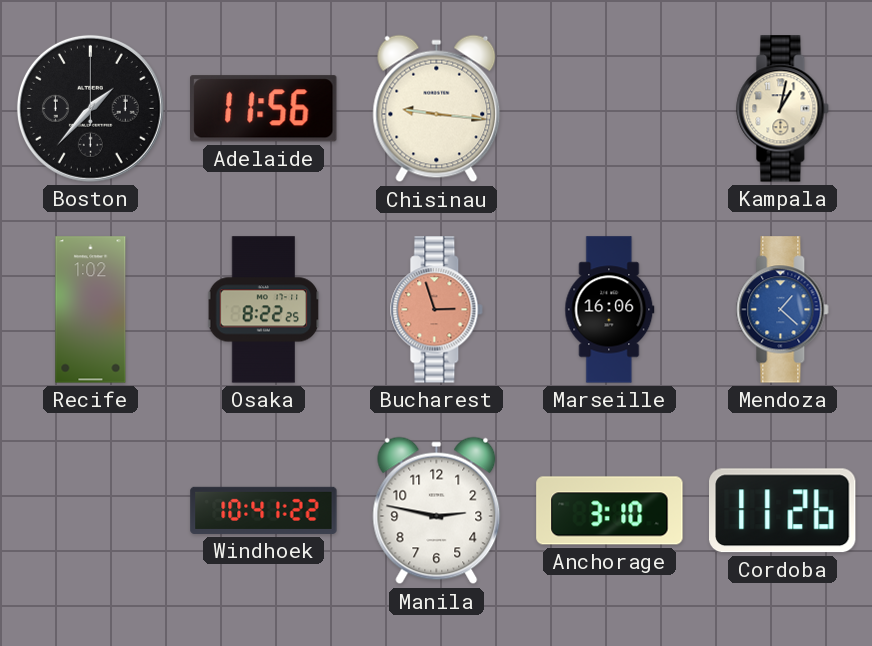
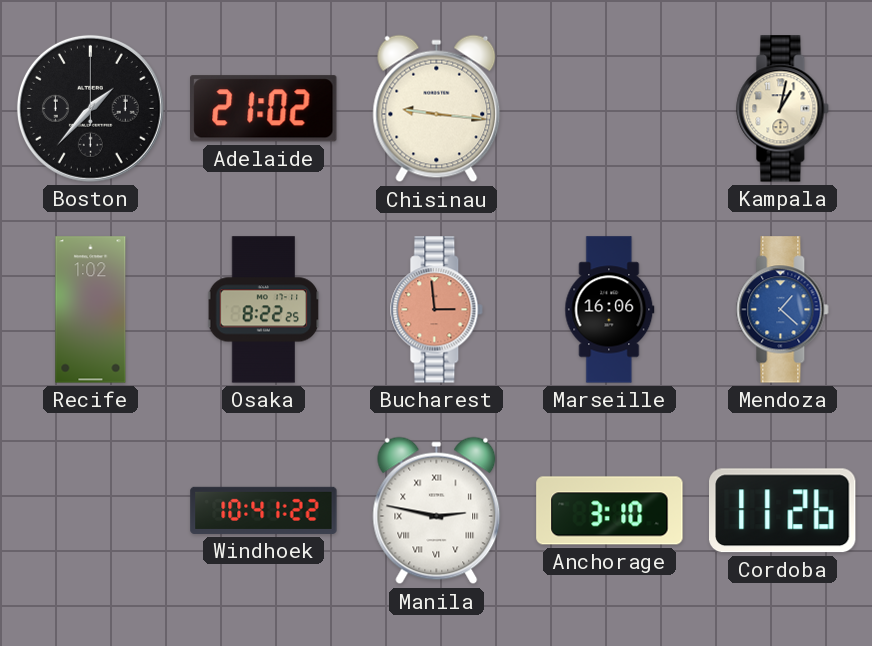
Adelaide: 11:56 -> 21:02 (264, 109)
Bucharest: 2:57 -> 2:59 (437, 310)
Manila numerals: Arabic -> Roman (437, 511)
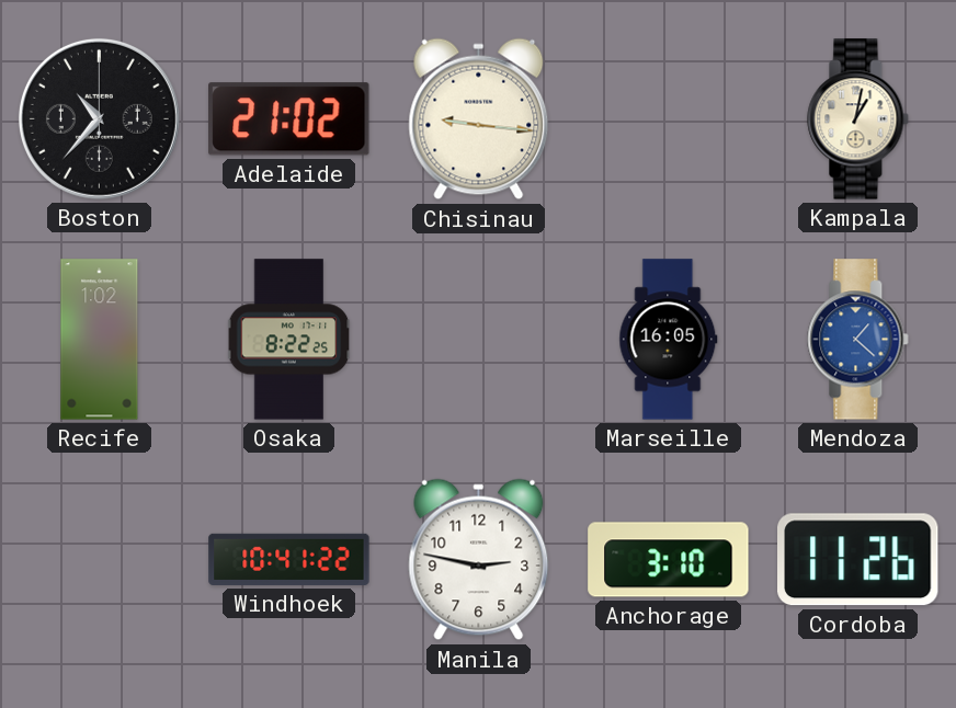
Boston: 1:37 -> 10:37 (99, 118)
Bucharest: 2:59 -> none (437, 310)
Marseille: 16:06 -> 16:05 (669, 340)
Manila numerals: Roman -> Arabic (479, 560)
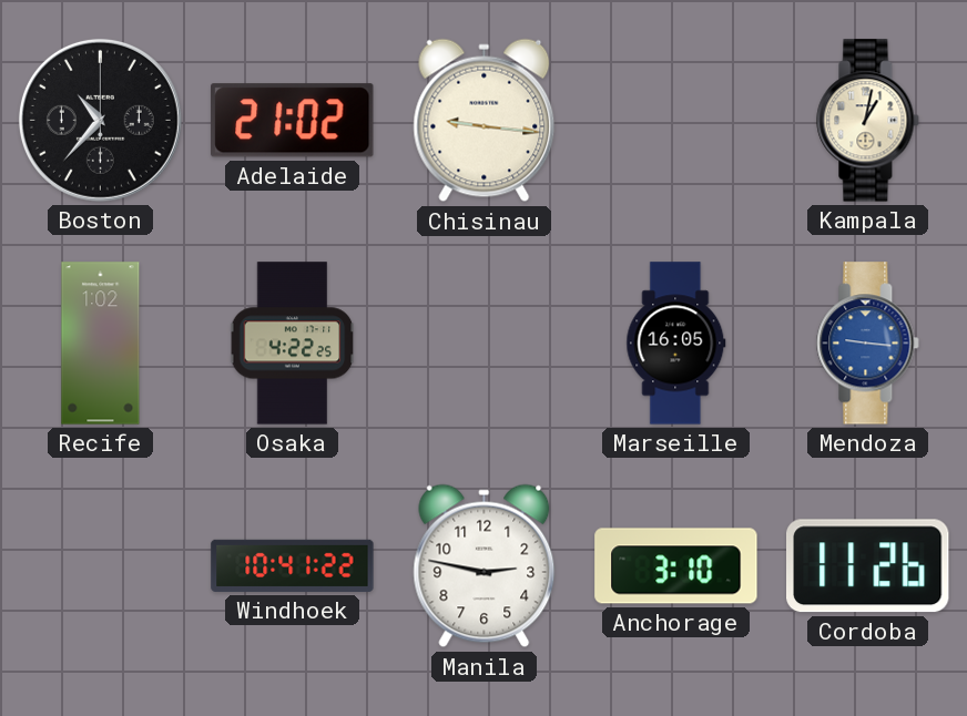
Osaka: 8:22 -> 4:22 (293, 344)
Mendoza: 1:22 -> 9:16 (868, 344)
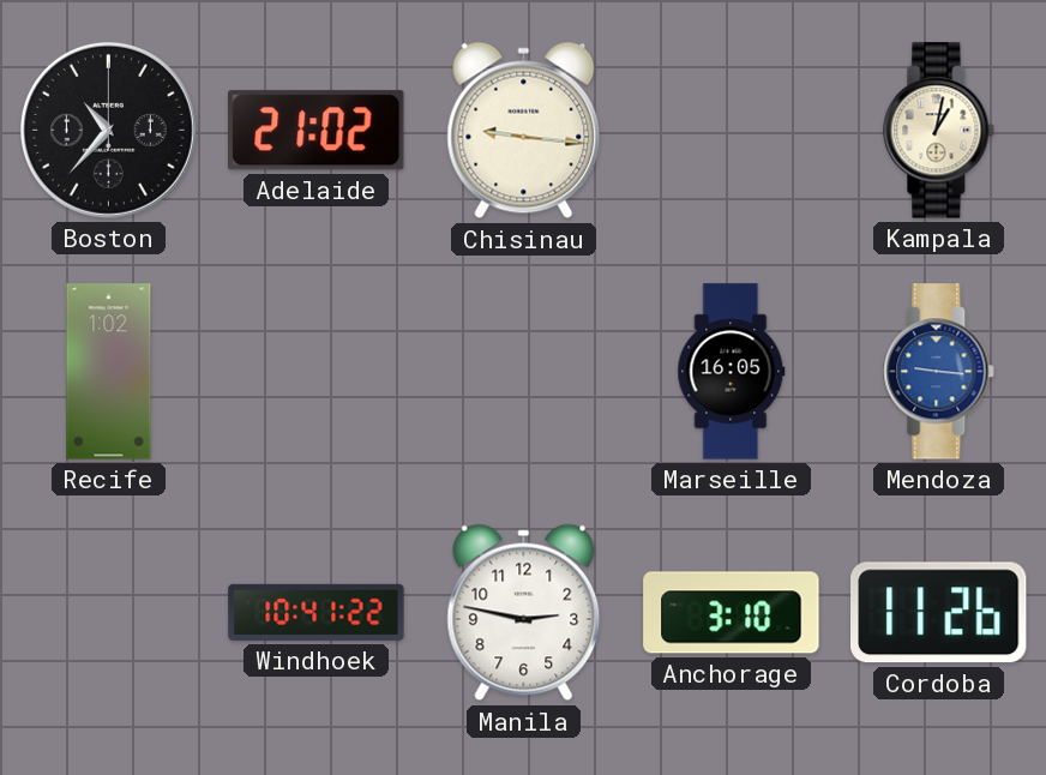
Osaka: 4:22 -> none (293, 344)
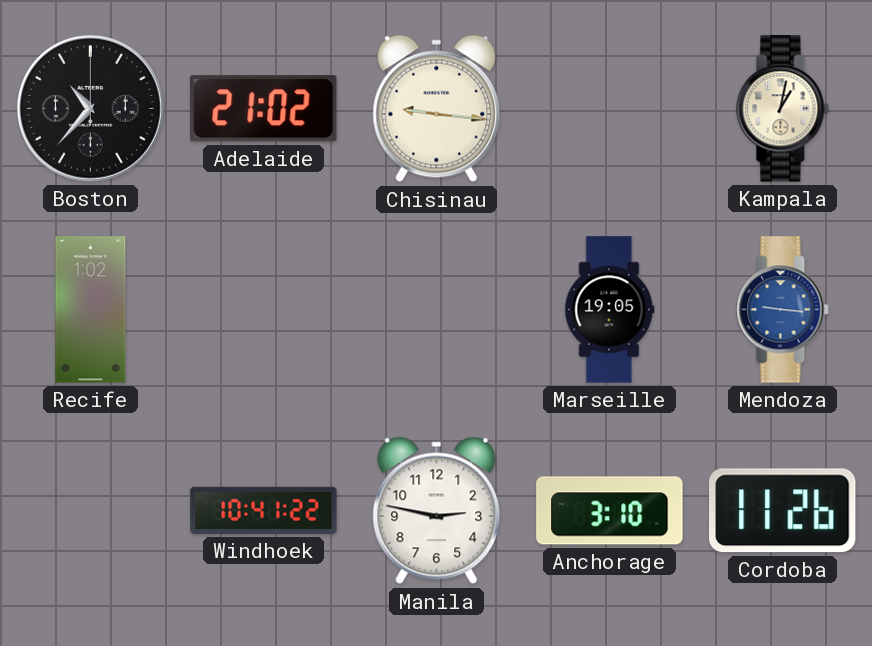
Marseille: 16:05 -> 19:05 (610, 310)
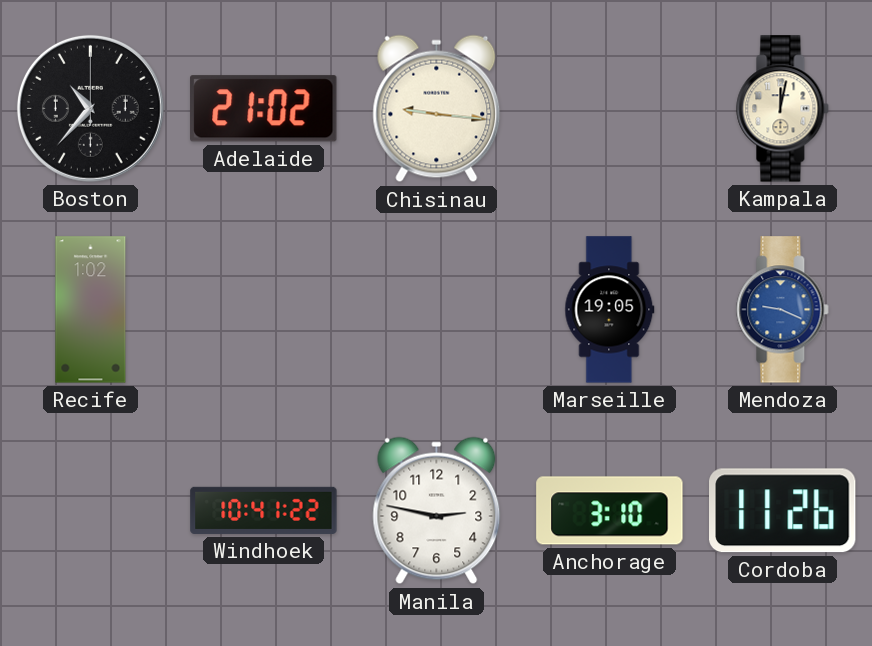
Kampala: 1:02 -> 12:02 (783, 109)
Mendoza: 9:16 -> 9:19 (783, 310)
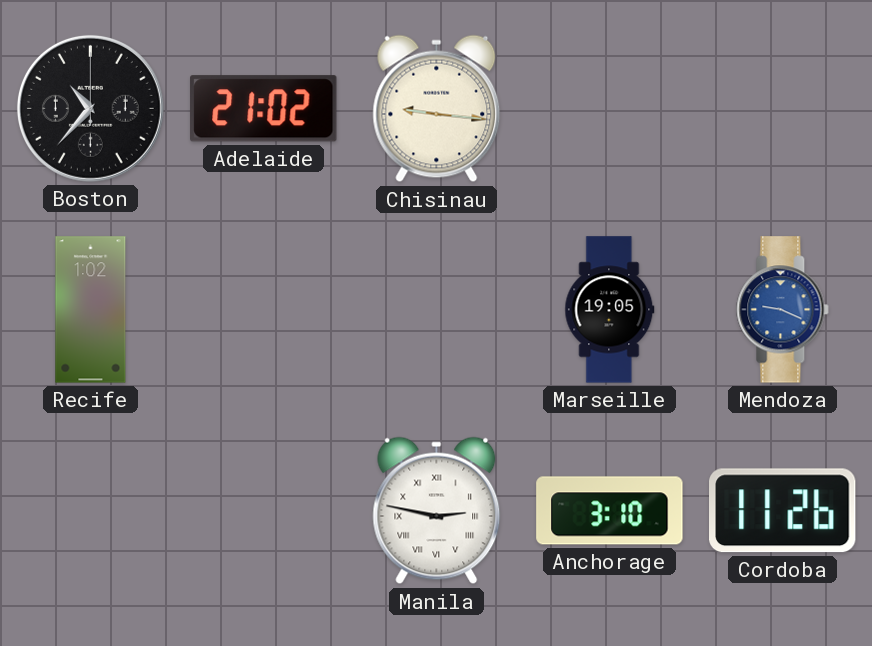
Kampala: 12:02 -> none (783, 109)
Windhoek: 10:41 -> none (264, 510)
Manila numerals: Arabic -> Roman (437, 511)
